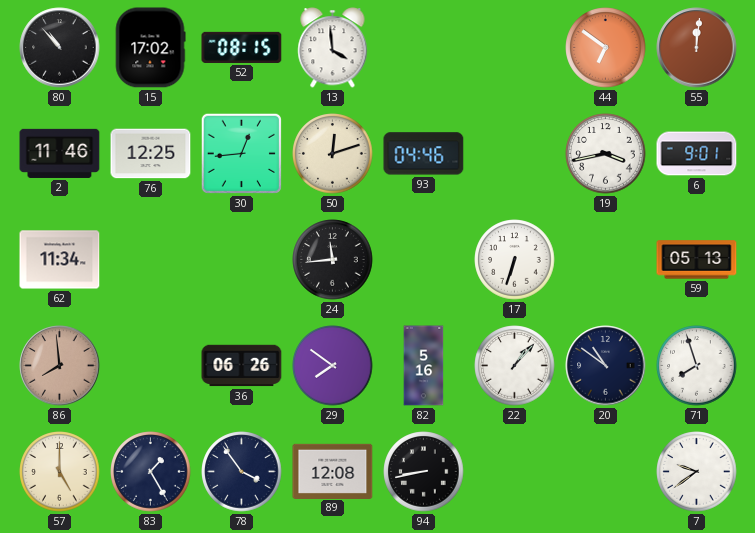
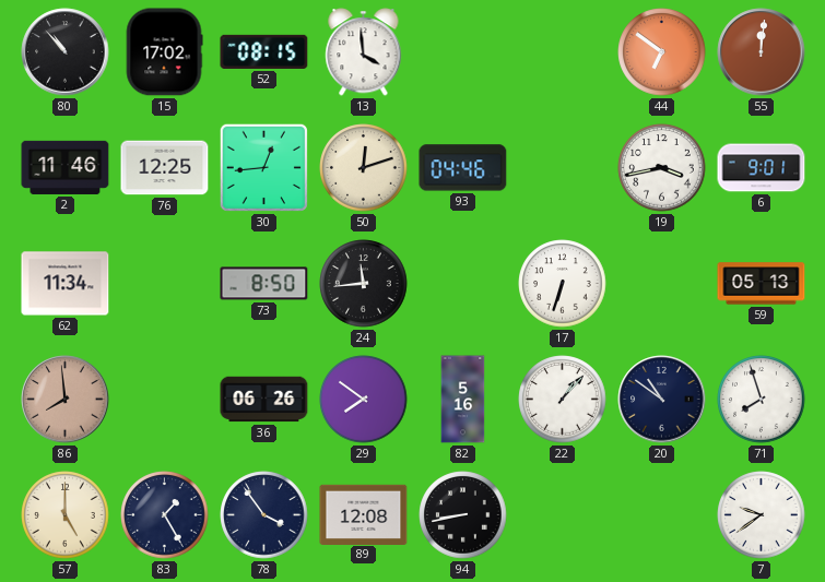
73: none -> 8:50 (264, 284)
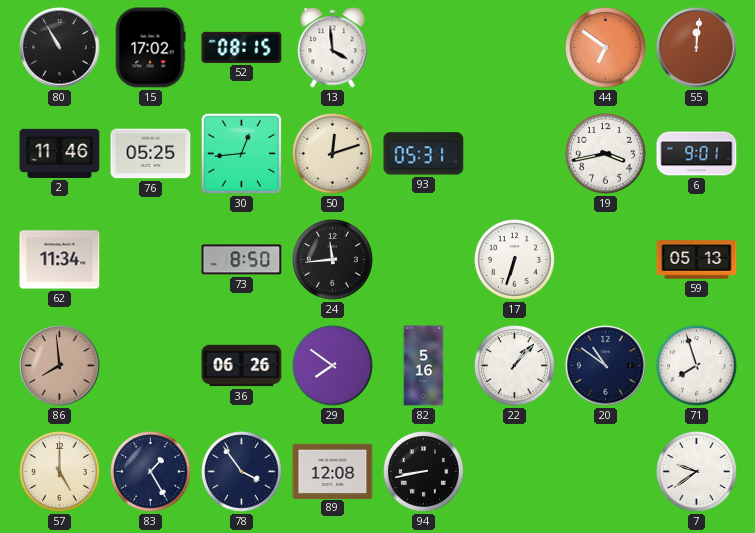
80: 10:53 -> 10:55 (60, 48)
76: 12:25 -> 05:25 (151, 154)
93: 04:46 -> 05:31 (424, 154)
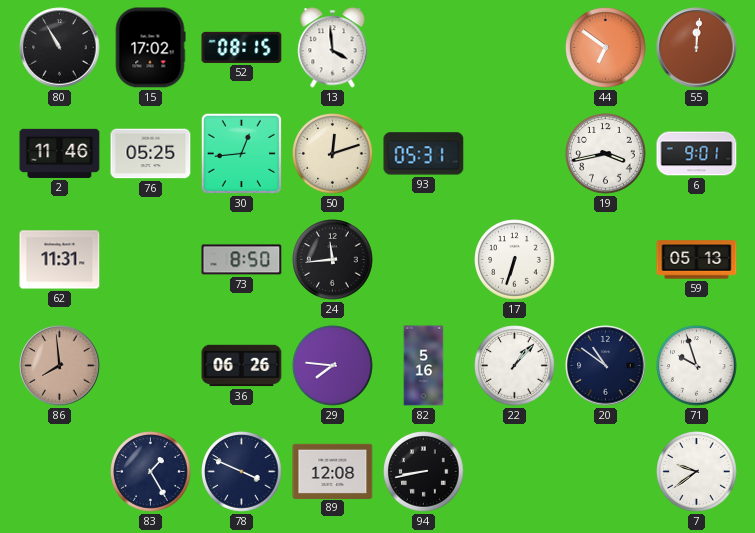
62: 11:34 -> 11:31 (60, 260)
29: 7:51 -> 7:46 (333, 366)
71: 7:57 -> 9:57 (697, 366)
57: 5:00 -> none (60, 472)
78: 3:54 -> 3:49 (242, 472)
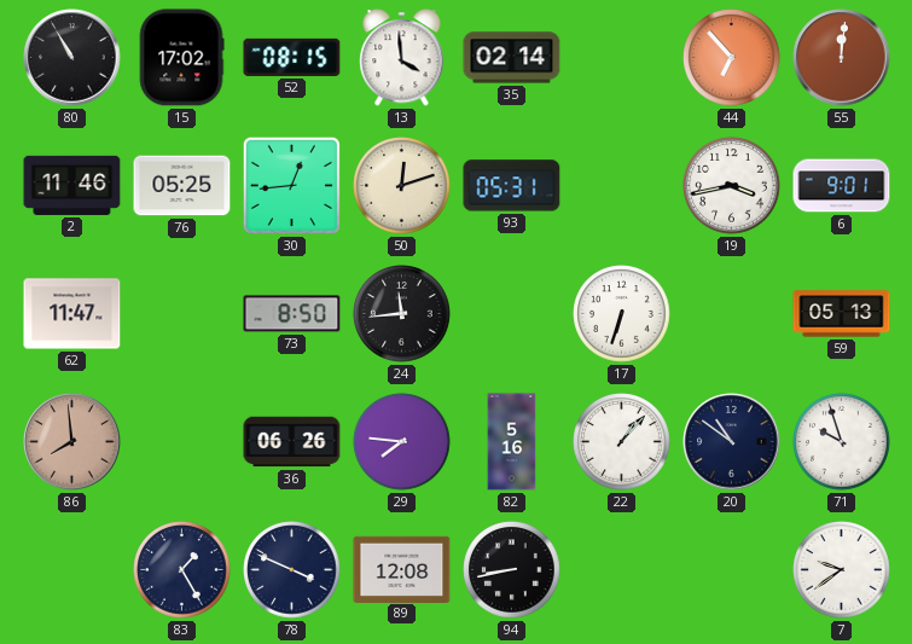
35: none -> 02:14 (512, 58)
44: 6:51 -> 6:53 (732, 58)
62: 11:31 -> 11:47 (72, 314)
